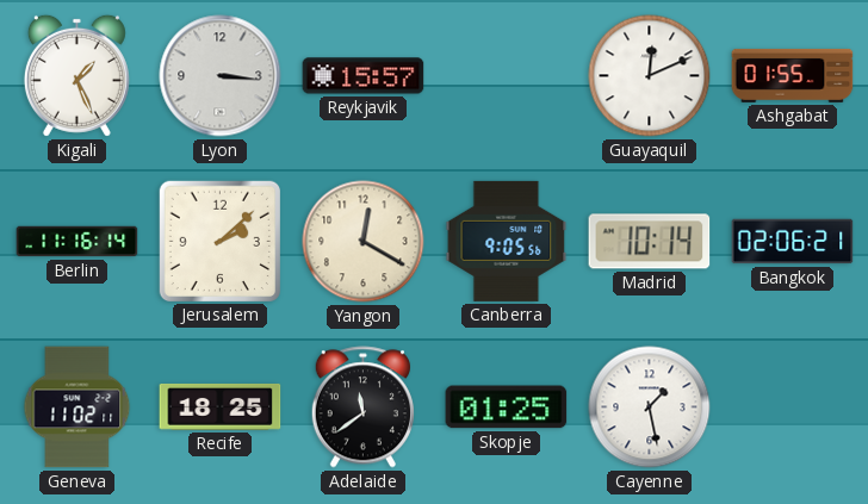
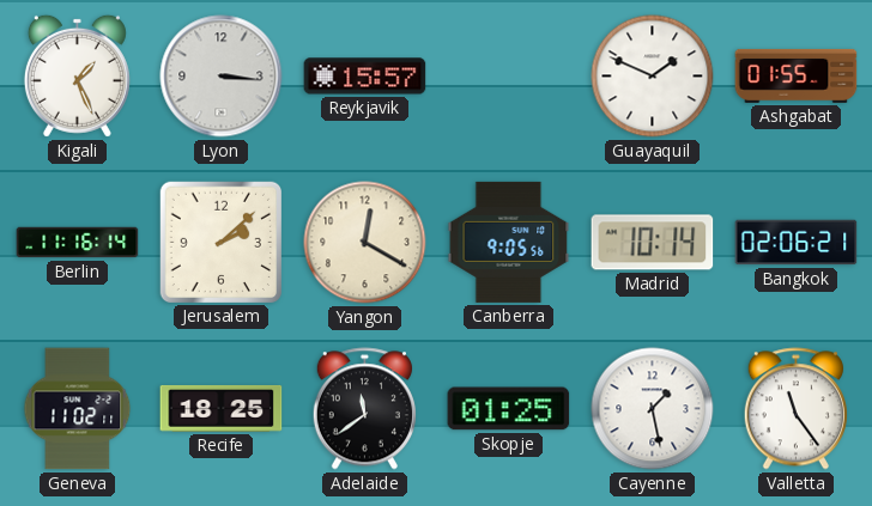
Guayaquil: 12:11 -> 1:49 (653, 77)
Valletta: none -> 11:24 (795, 409)
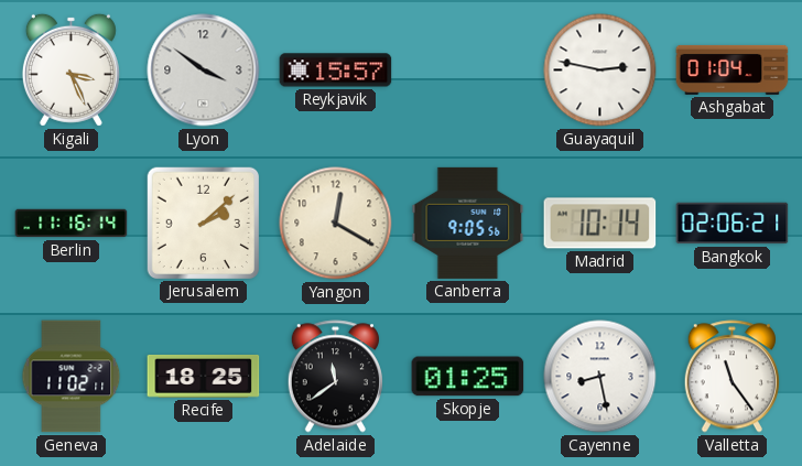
Kigali: 1:26 -> 3:26 (71, 69)
Lyon: 3:16 -> 3:51 (204, 71)
Guayaquil: 1:49 -> 2:47 (600, 71)
Ashgabat: 01:55 -> 01:04 (733, 69)
Cayenne: 1:28 -> 8:28 (600, 377)
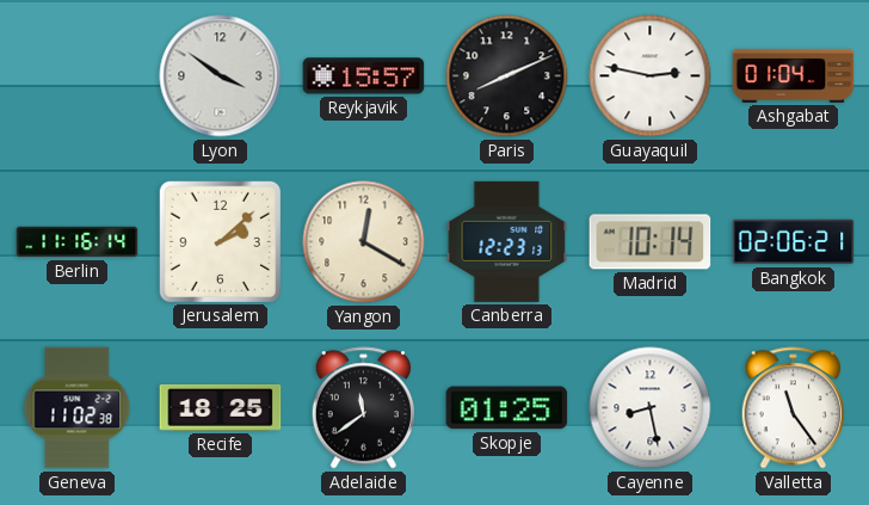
Kigali: 3:26 -> none (71, 69)
Paris: none -> 8:11 (507, 76)
Canberra: 9:05 -> 12:23 (507, 241)
Geneva: 11:02:11 -> 11:02:38 (78, 408)
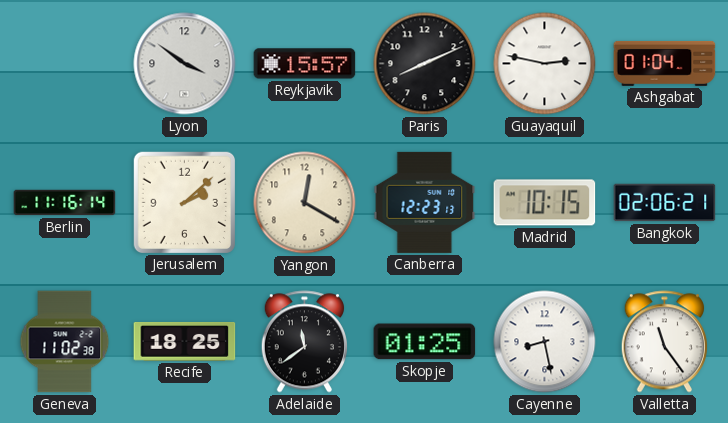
Madrid: 10:14 -> 10:15 (545, 203)
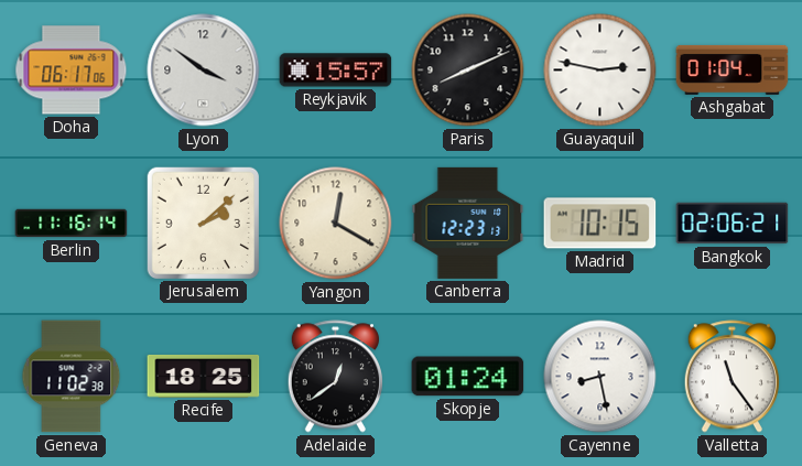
Doha: none -> 06:17 (72, 71)
Adelaide: 11:39 -> 12:39 (335, 377)
Skopje: 01:25 -> 01:24 (468, 377)
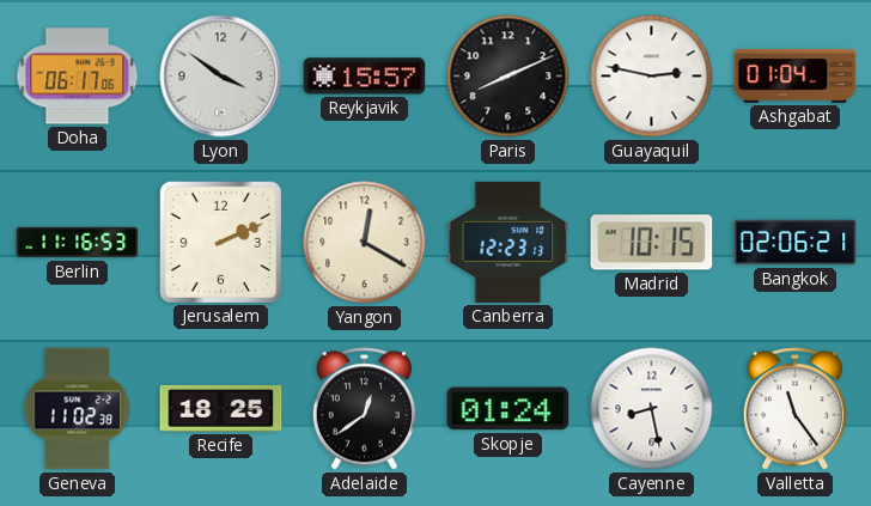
Berlin: 11:16:14 -> 11:16:53 (78, 243)
Jerusalem: 2:08 -> 2:11 (220, 242)
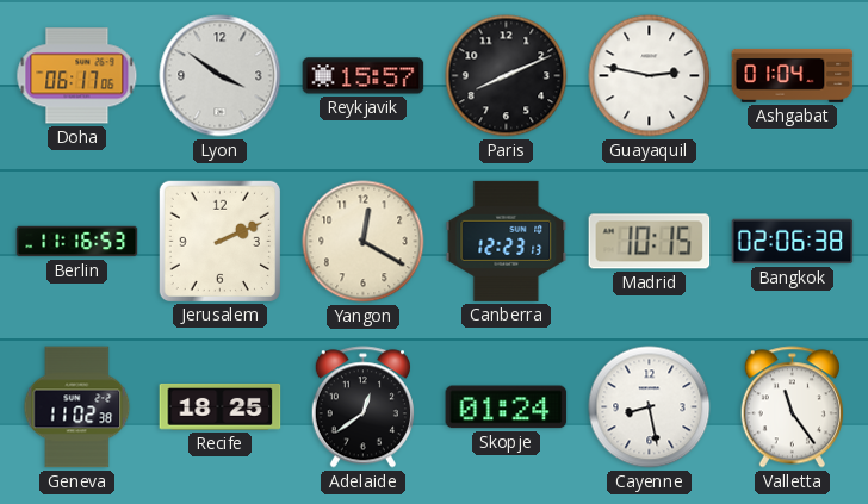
Bangkok: 02:06:21 -> 02:06:38 (793, 242)
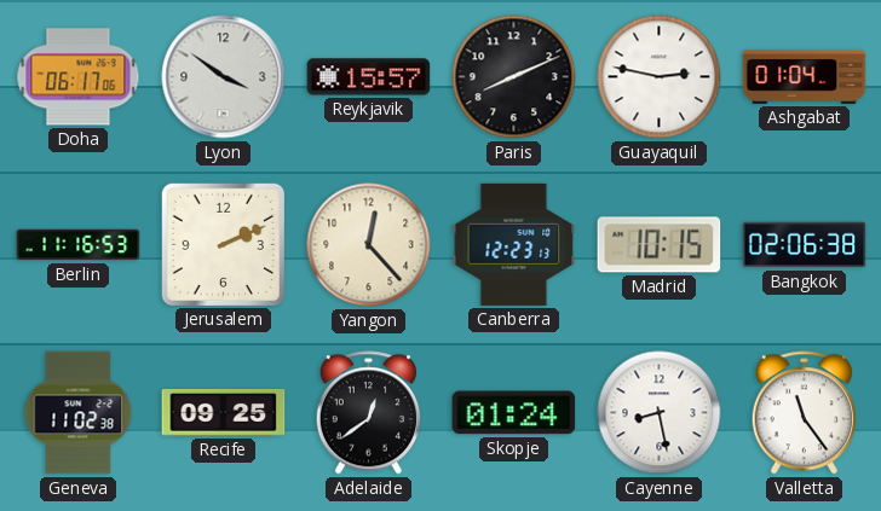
Yangon: 12:20 -> 12:23 (369, 245)
Recife: 18:25 -> 09:25 (224, 413)
